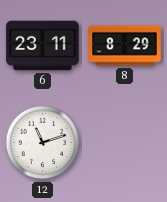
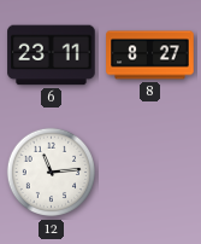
8: 8:29 -> 8:27 (150, 56)
12: 11:12 -> 11:14 (52, 173)
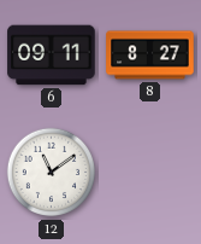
6: 23:11 -> 09:11 (52, 56)
12: 11:14 -> 11:09 (52, 173)
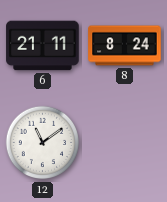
6: 09:11 -> 21:11 (43, 46)
8: 8:27 -> 8:24 (125, 46)
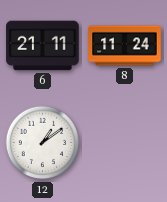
8: 8:24 -> 11:24 (125, 46)
12: 11:09 -> 1:09 (43, 143)
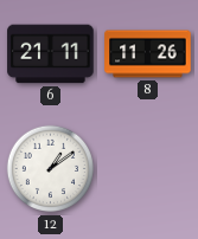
8: 11:24 -> 11:26 (148, 54)
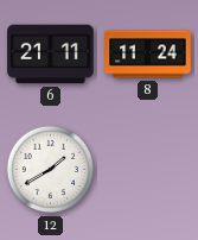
8: 11:26 -> 11:24 (148, 55)
12: 1:09 -> 1:40 (51, 170)
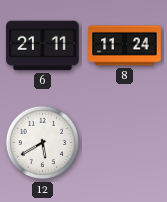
12: 1:40 -> 5:40 (43, 143)
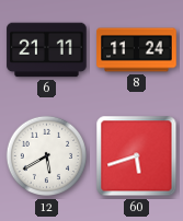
60: none -> 5:42 (137, 156)
